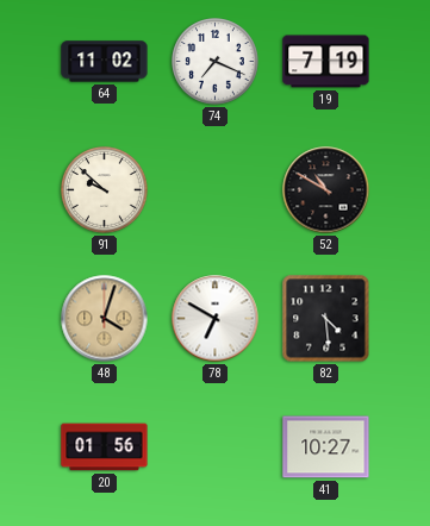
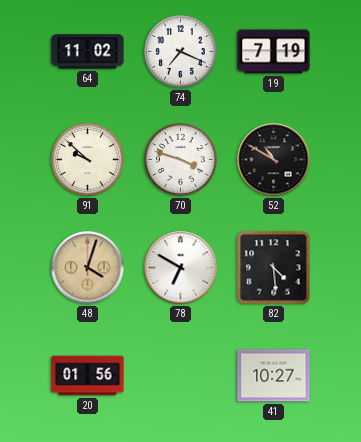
70: none -> 3:48 (181, 160)
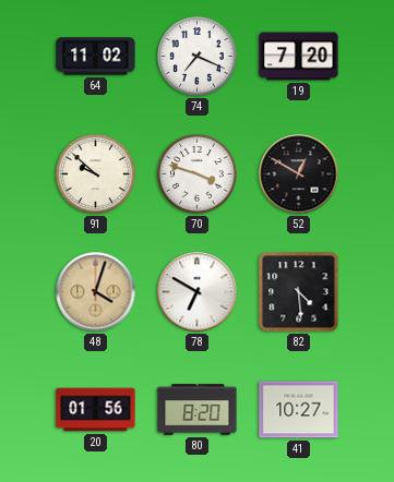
19: 7:19 -> 7:20 (299, 57)
52: 10:50 -> 12:50 (299, 174)
80: none -> 8:20 (198, 410)
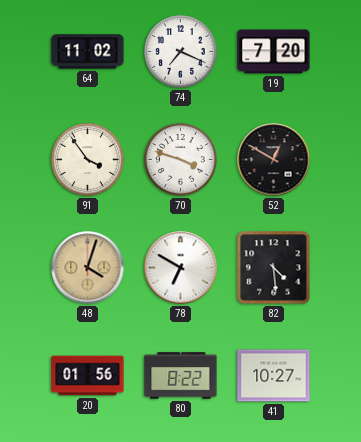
91: 9:52 -> 3:54 (88, 160)
80: 8:20 -> 8:22 (181, 376)
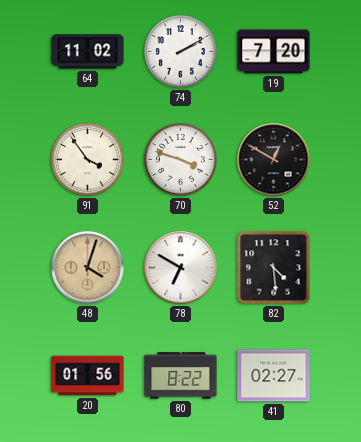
74: 7:19 -> 2:10 (181, 52)
41: 10:27 -> 02:27 (274, 376)
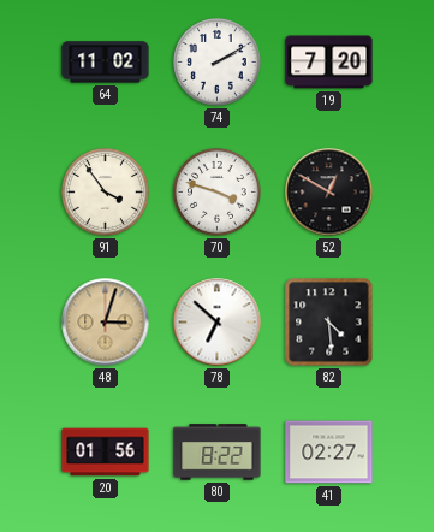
48: 4:03 -> 3:03 (106, 323)
78: 6:50 -> 6:52 (218, 323)
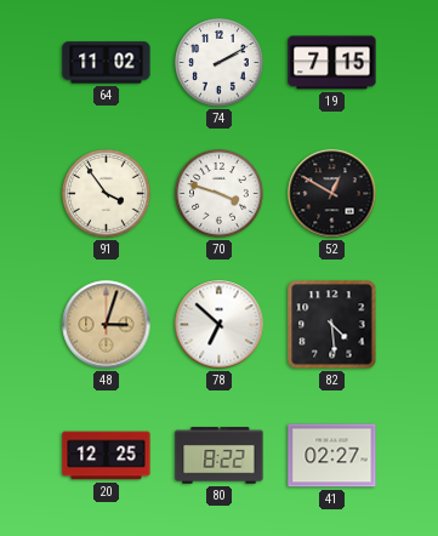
19: 7:20 -> 7:15 (332, 63)
20: 01:56 -> 12:25 (107, 456)
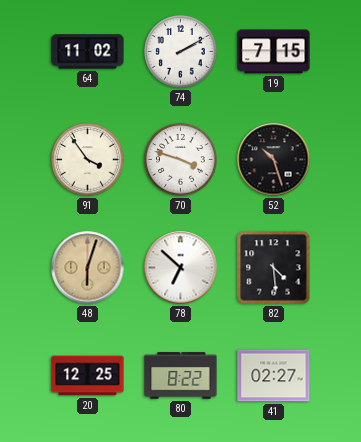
52: 12:50 -> 10:27 (274, 160)
48: 3:03 -> 6:03 (88, 268)
